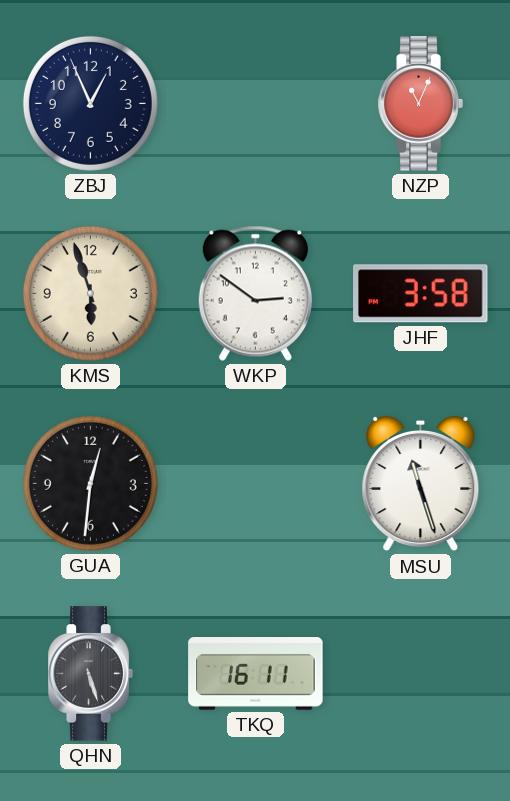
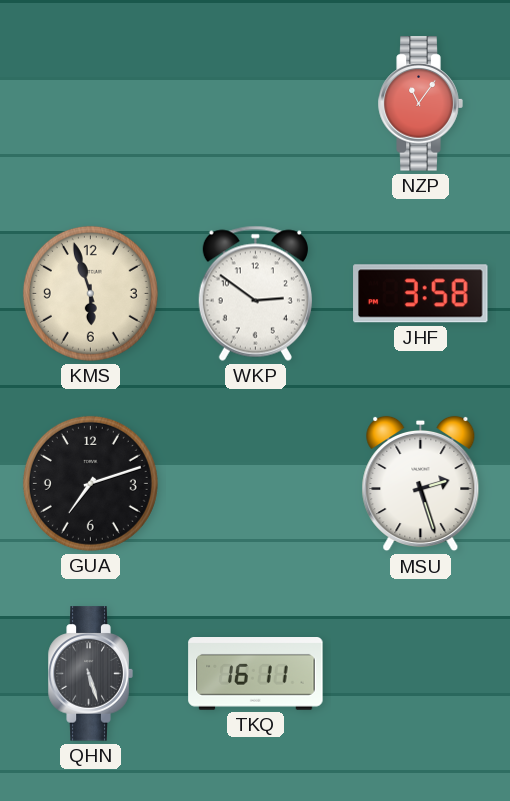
ZBJ: 12:56 -> none (90, 103)
NZP: 11:04 -> 11:06 (420, 104)
GUA: 12:31 -> 7:12 (90, 483)
MSU: 11:27 -> 2:27 (421, 484)
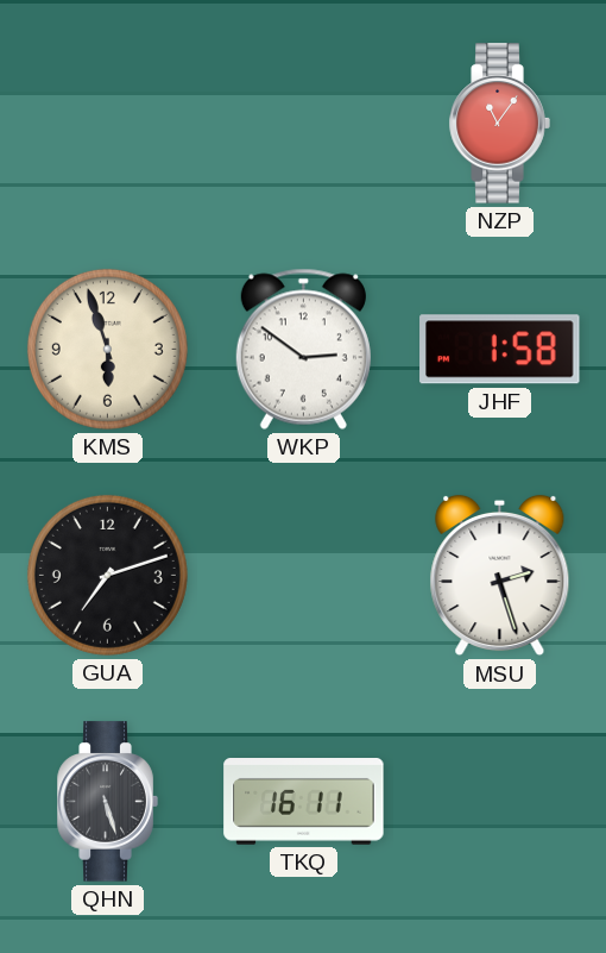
JHF: 3:58 -> 1:58 (500, 350)
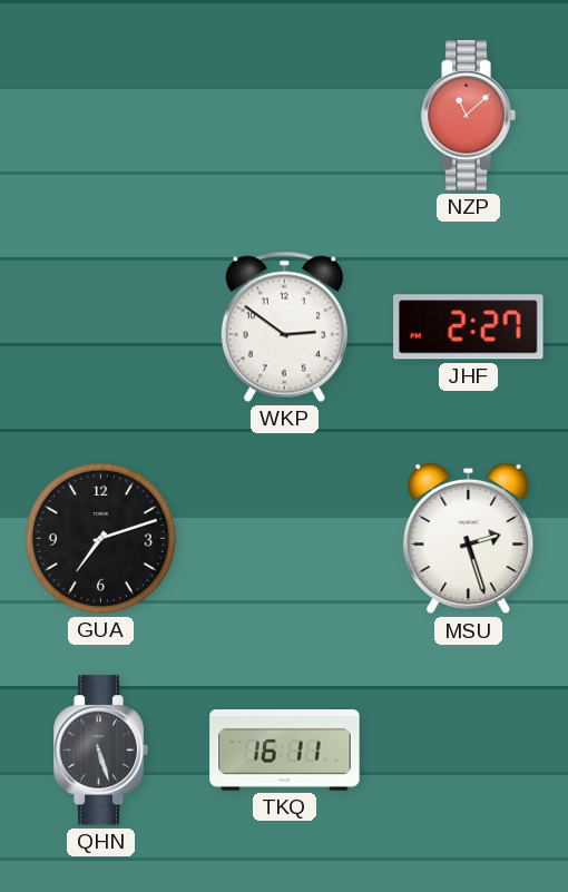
NZP: 11:06 -> 11:08 (468, 116)
KMS: 5:57 -> none (107, 349)
JHF: 1:58 -> 2:27 (469, 327)
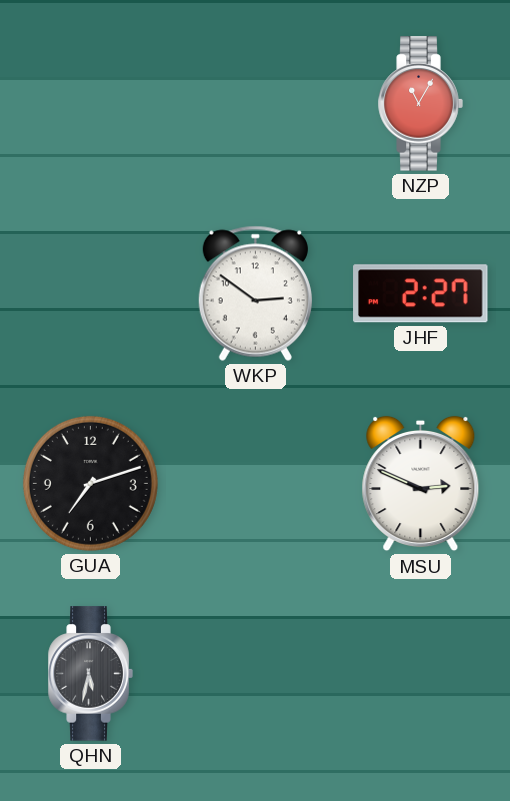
NZP: 11:08 -> 11:05 (420, 104)
MSU: 2:27 -> 2:49 (421, 484)
QHN: 5:27 -> 5:32 (90, 674)
TKQ: 16:11 -> none (285, 751)
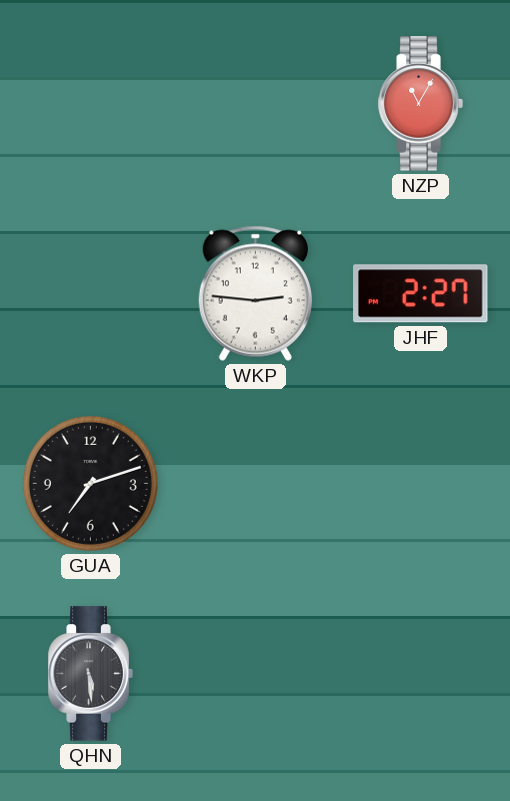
WKP: 2:51 -> 2:46 (255, 293)
MSU: 2:49 -> none (421, 484)
QHN: 5:32 -> 5:29 (90, 674)
